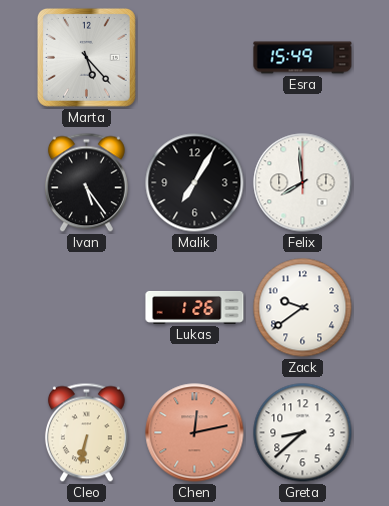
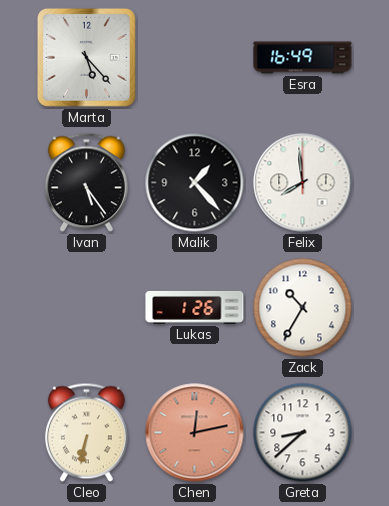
Esra: 15:49 -> 16:49 (303, 58)
Malik: 7:05 -> 1:23 (195, 183)
Zack: 9:39 -> 10:35 (303, 308)
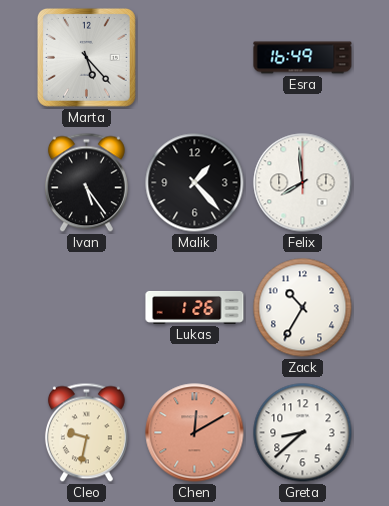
Cleo: 6:32 -> 9:32 (86, 433)
Chen: 12:13 -> 12:10 (195, 433)
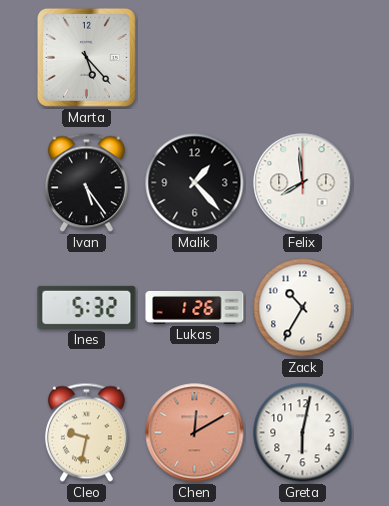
Esra: 16:49 -> none (303, 58)
Ines: none -> 5:32 (87, 307)
Greta: 8:38 -> 6:02 (303, 433)
